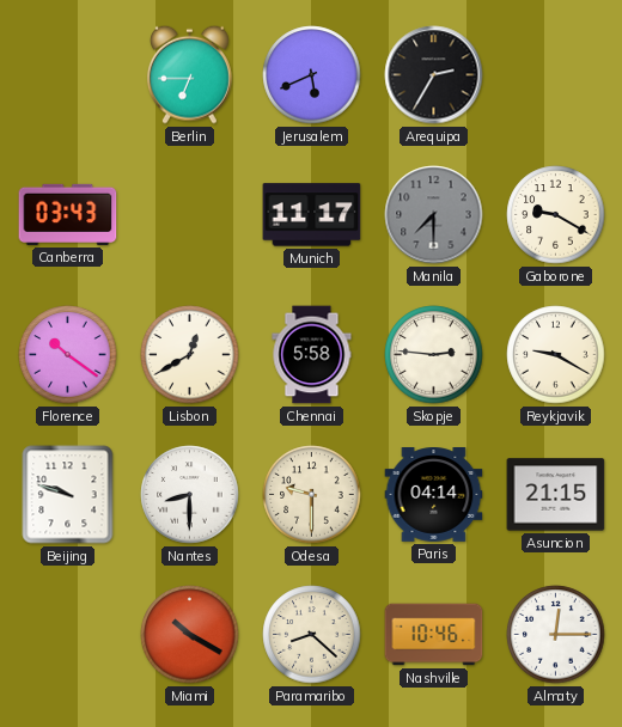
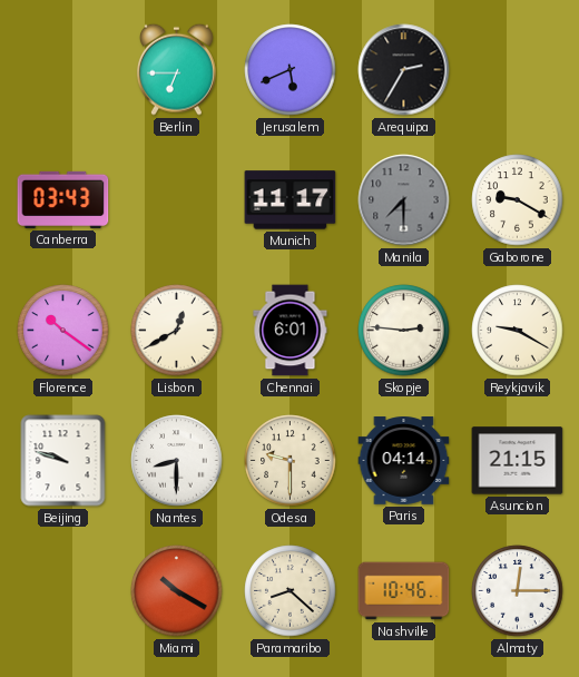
Chennai: 5:58 -> 6:01 (291, 331)
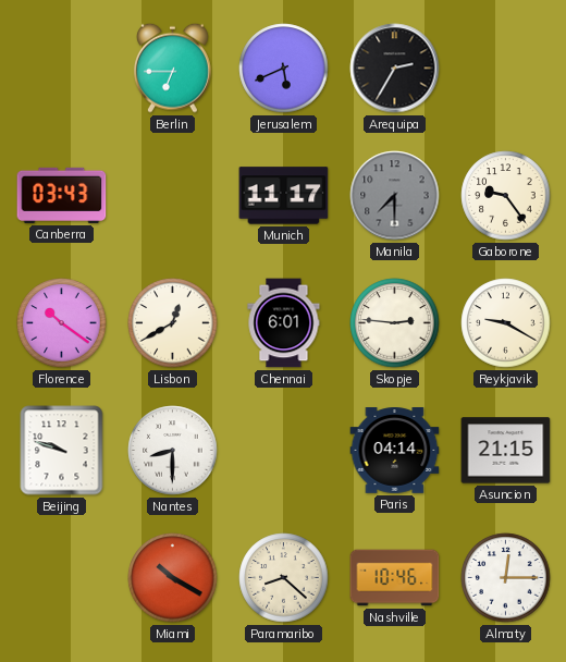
Gaborone: 9:20 -> 9:24 (506, 196)
Odesa: 9:30 -> none (291, 461)
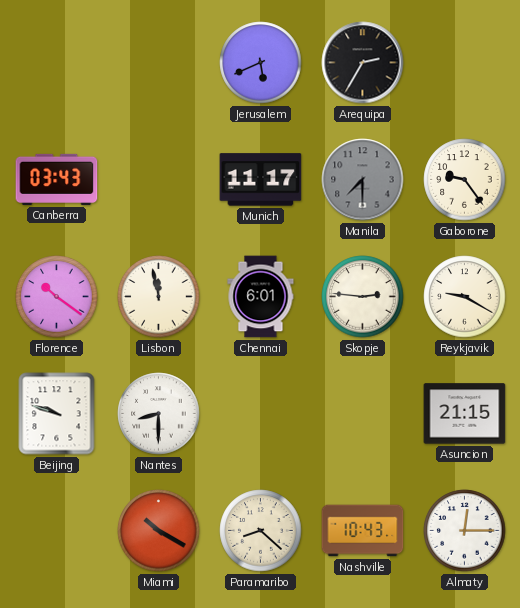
Berlin: 6:45 -> none (172, 68)
Lisbon: 12:40 -> 11:58 (159, 297)
Paris: 04:14 -> none (395, 451)
Nashville: 10:46 -> 10:43 (363, 531)
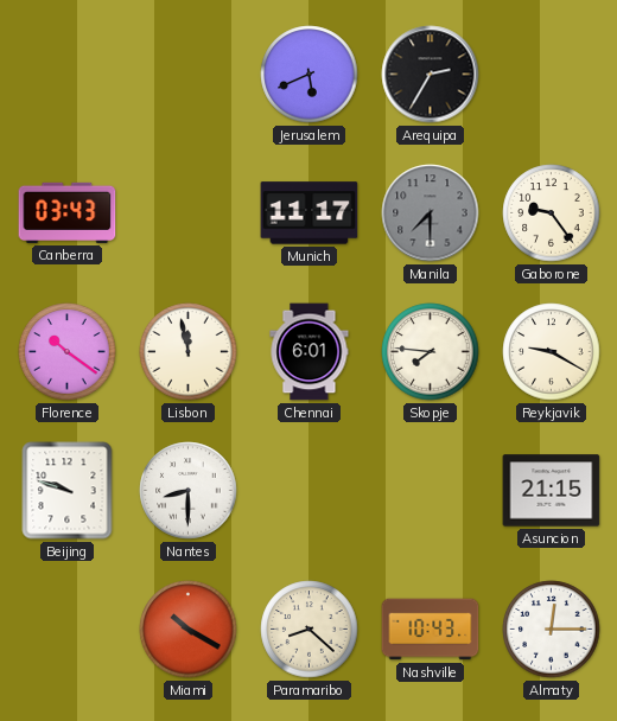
Skopje: 2:46 -> 7:46 (431, 352)
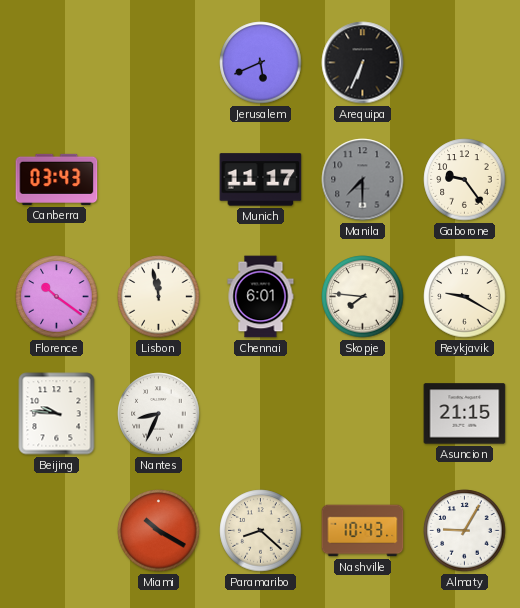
Arequipa: 2:35 -> 6:34 (363, 63)
Beijing: 9:48 -> 9:46 (57, 414)
Nantes: 8:30 -> 8:34 (159, 414)
Almaty: 12:15 -> 9:05 (465, 531)
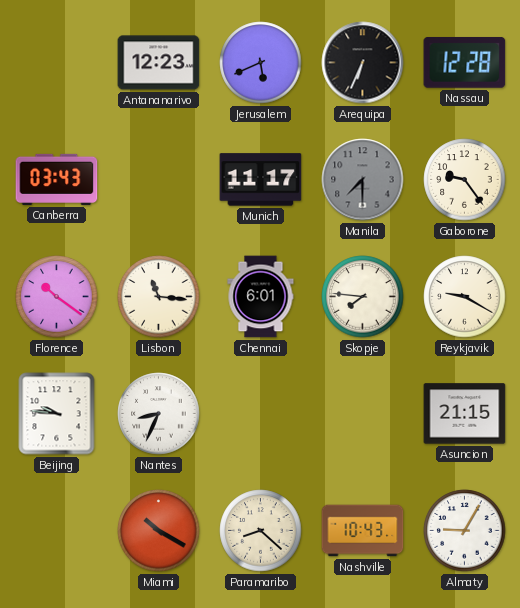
Antananarivo: none -> 12:23 (159, 63)
Nassau: none -> 12:28 (465, 63)
Lisbon: 11:58 -> 11:16 (159, 297)
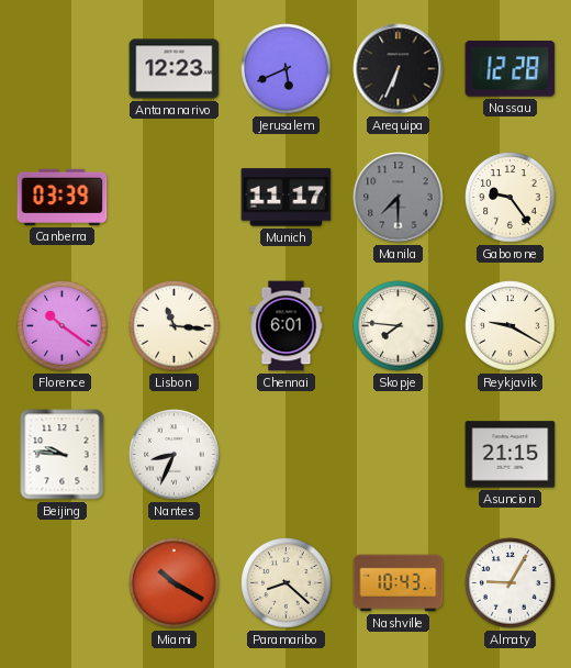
Canberra: 03:43 -> 03:39 (63, 197)
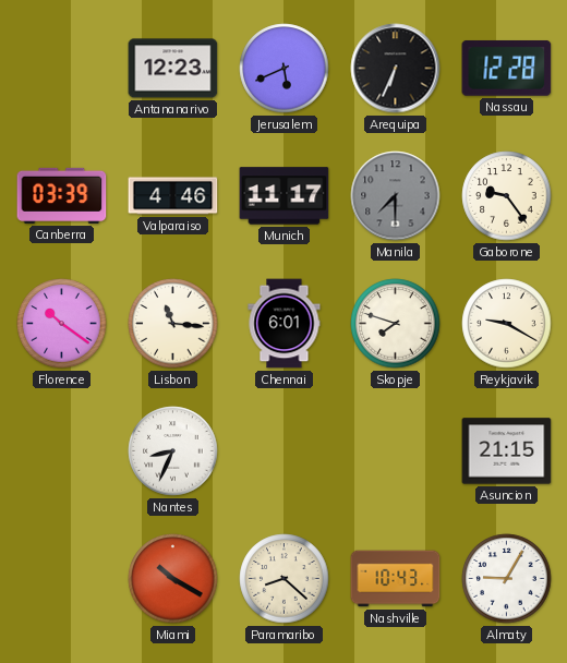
Valparaiso: none -> 4:46 (173, 196)
Skopje: 7:46 -> 7:48 (396, 324)
Beijing: 9:46 -> none (63, 455)
